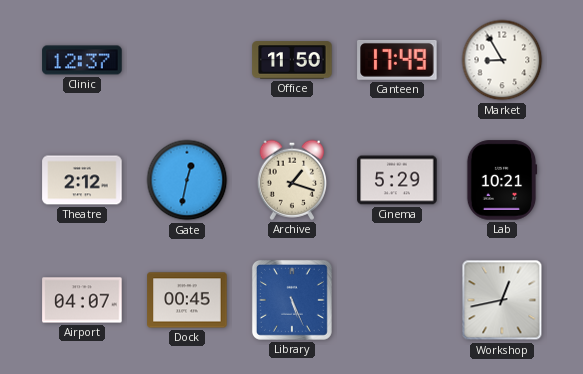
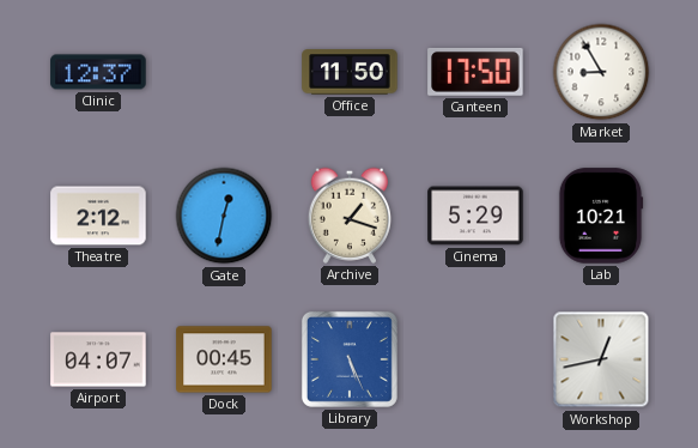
Canteen: 17:49 -> 17:50 (475, 72)
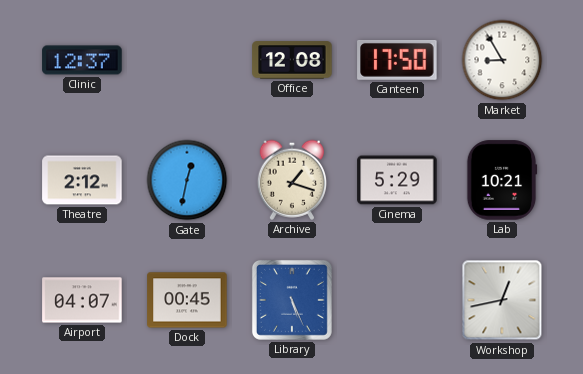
Office: 11:50 -> 12:08 (292, 60)
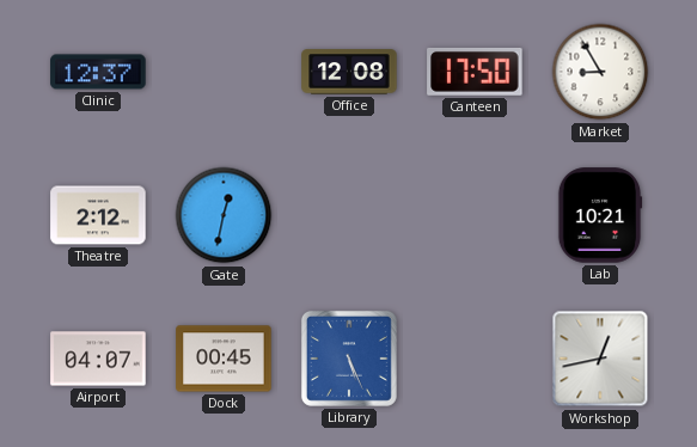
Archive: 1:18 -> none (291, 180)
Cinema: 5:29 -> none (397, 180)
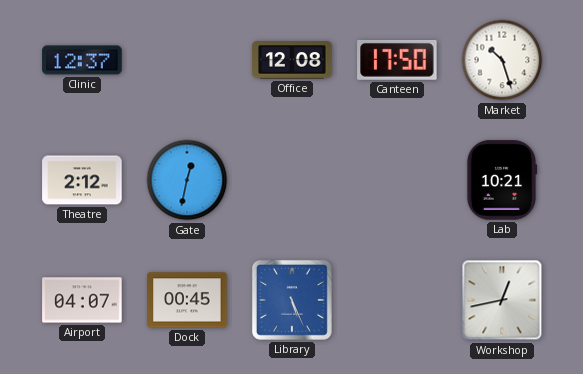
Market: 8:55 -> 10:27 (502, 60)
